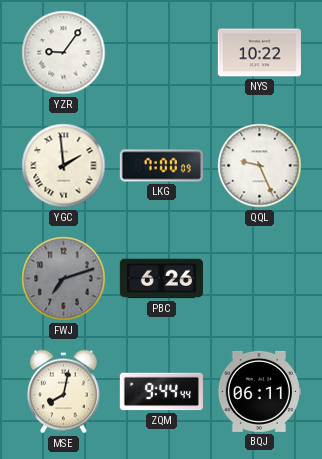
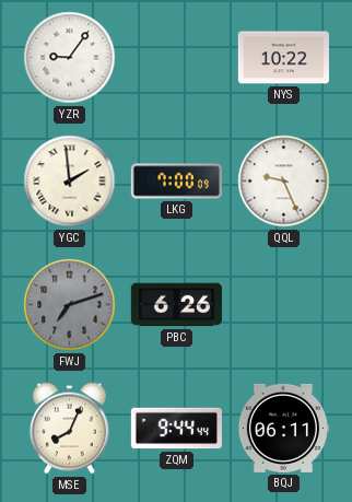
MSE: 8:02 -> 8:04 (69, 429)
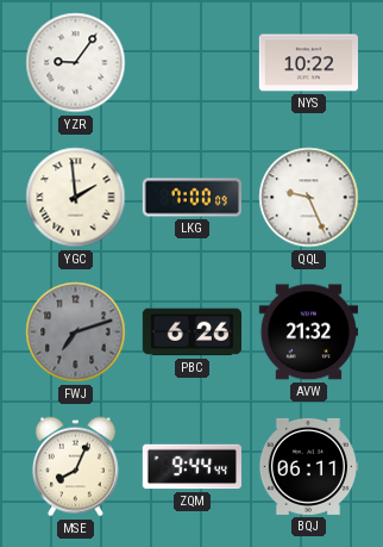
AVW: none -> 21:32 (308, 332)
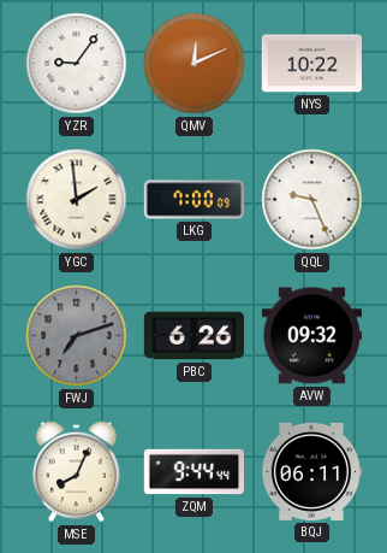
QMV: none -> 12:11 (195, 64)
AVW: 21:32 -> 09:32 (311, 336)
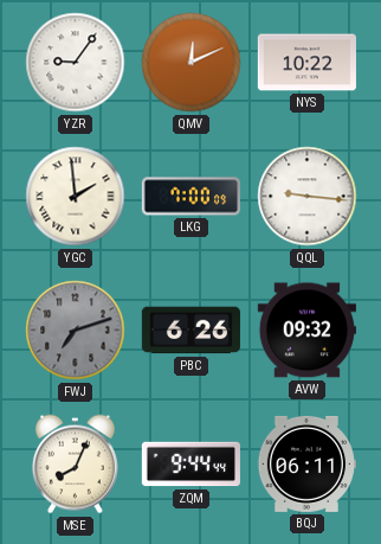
QQL: 9:26 -> 9:16 (308, 197)
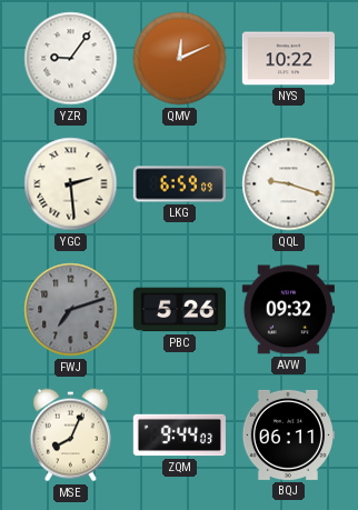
YGC: 1:59 -> 2:29 (71, 184)
LKG: 7:00 -> 6:59 (179, 184)
QQL: 9:16 -> 9:18 (289, 184)
PBC: 6:26 -> 5:26 (179, 310)
ZQM: 9:44:44 -> 9:44:03 (179, 436)
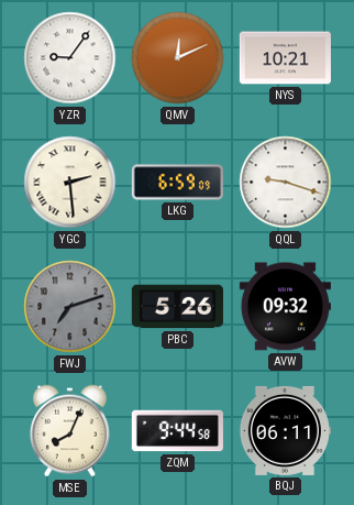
NYS: 10:22 -> 10:21 (285, 58)
ZQM: 9:44:03 -> 9:44:58 (177, 431)
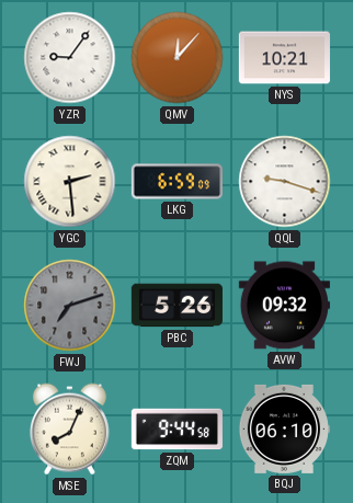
QMV: 12:11 -> 12:07 (178, 58)
BQJ: 06:11 -> 06:10 (284, 428)
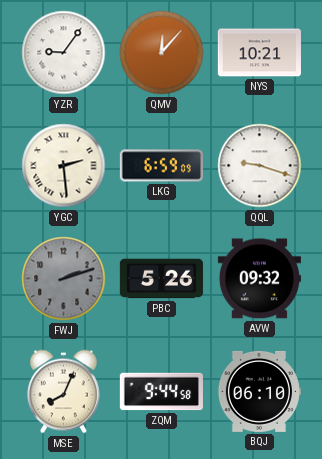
FWJ: 7:12 -> 2:12 (64, 279)
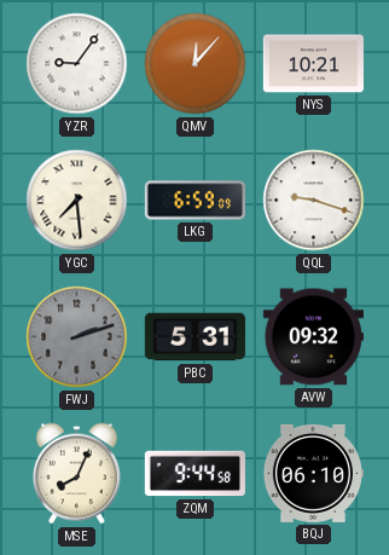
YGC: 2:29 -> 7:29 (77, 201)
PBC: 5:26 -> 5:31 (194, 337)
